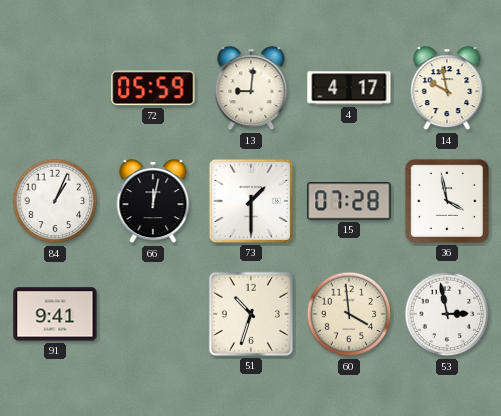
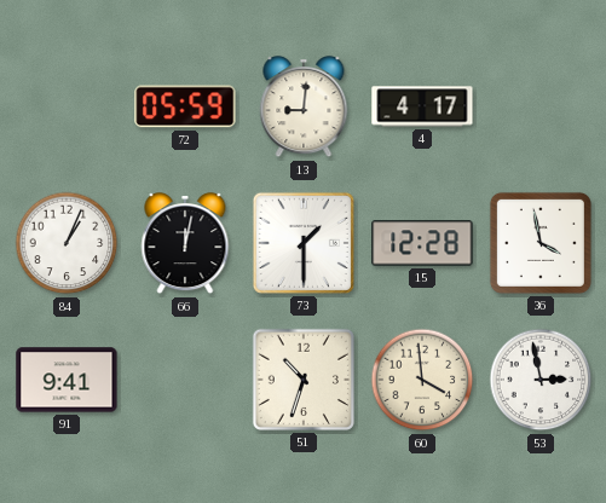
14: 9:58 -> none (447, 89)
15: 07:28 -> 12:28 (422, 243)
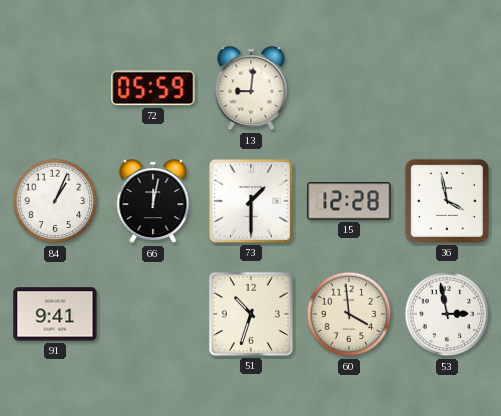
4: 4:17 -> none (422, 106)
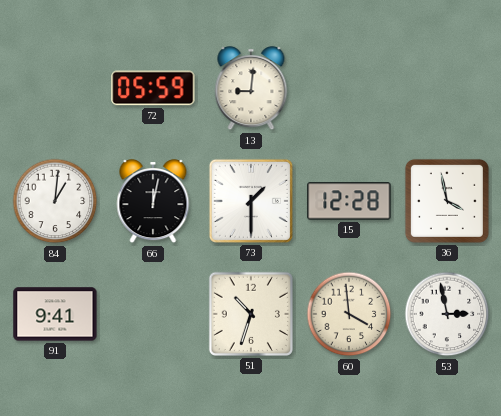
84: 1:04 -> 1:01 (55, 201)
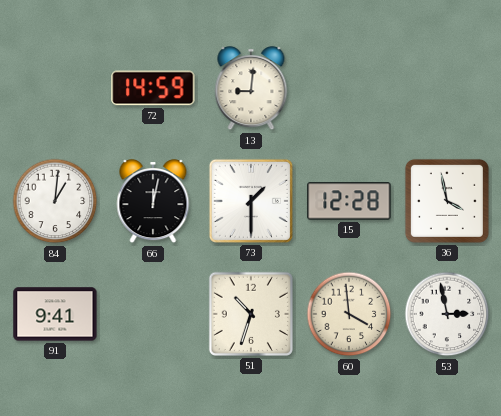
72: 05:59 -> 14:59 (153, 88)
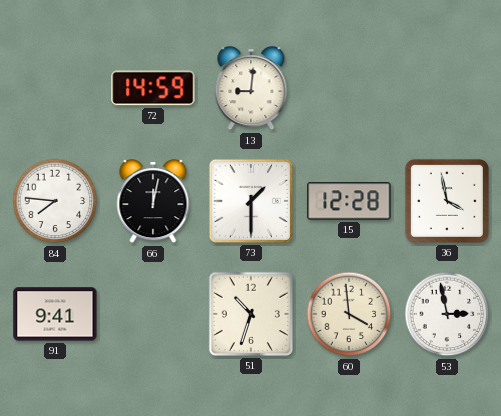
84: 1:01 -> 7:46 (55, 201)
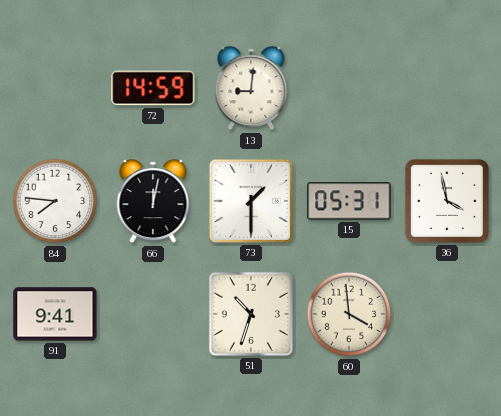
15: 12:28 -> 05:31 (349, 201)
53: 2:58 -> none (447, 314)
